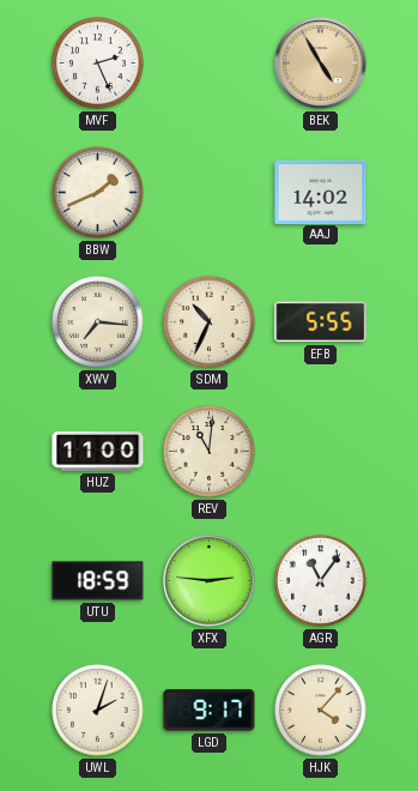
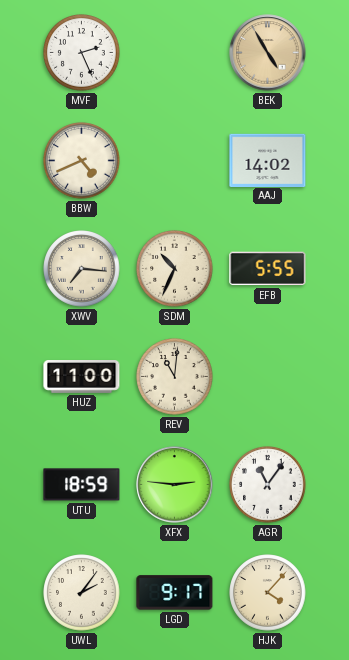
BBW: 1:41 -> 4:41 (82, 161)
UWL: 2:03 -> 2:06 (82, 593)
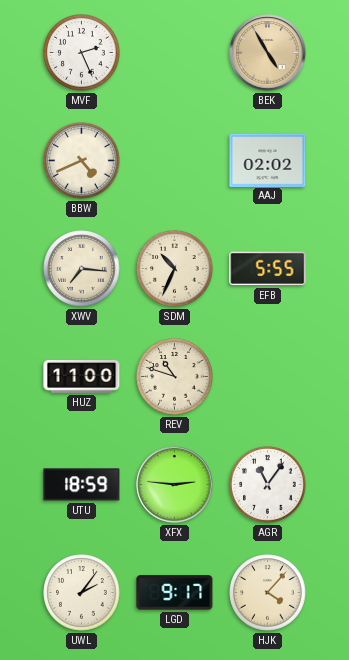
AAJ: 14:02 -> 02:02 (268, 160)
REV: 11:01 -> 10:48 (175, 377)
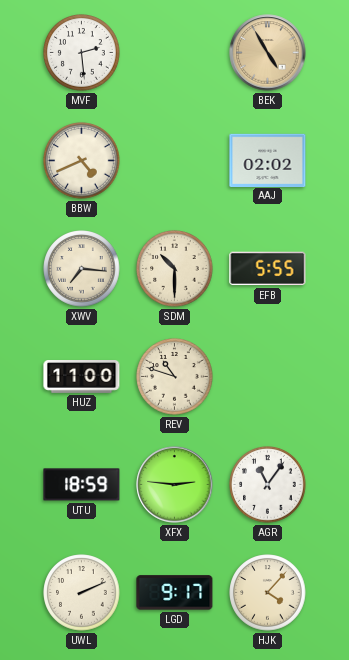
MVF: 2:26 -> 2:29 (82, 53)
SDM: 10:34 -> 10:30 (175, 269)
UWL: 2:06 -> 2:11 (82, 593)
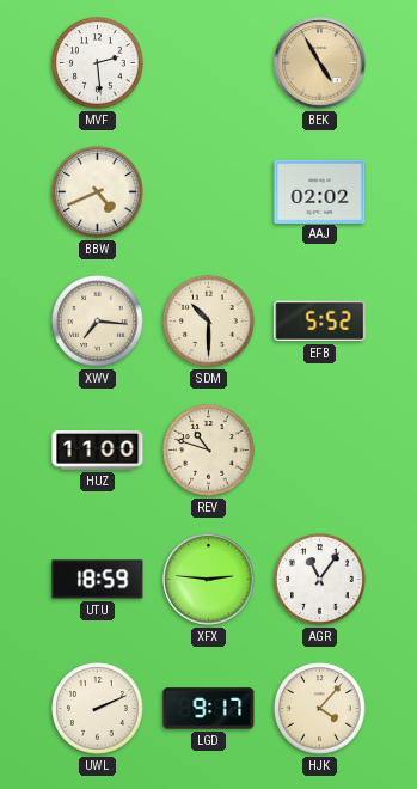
EFB: 5:55 -> 5:52 (320, 322)
